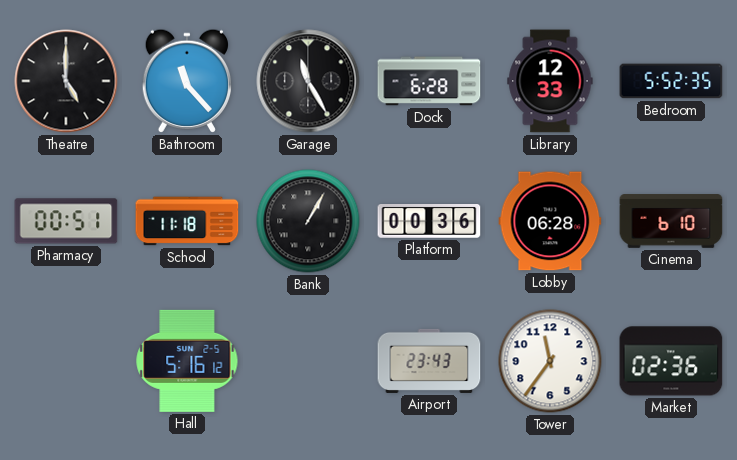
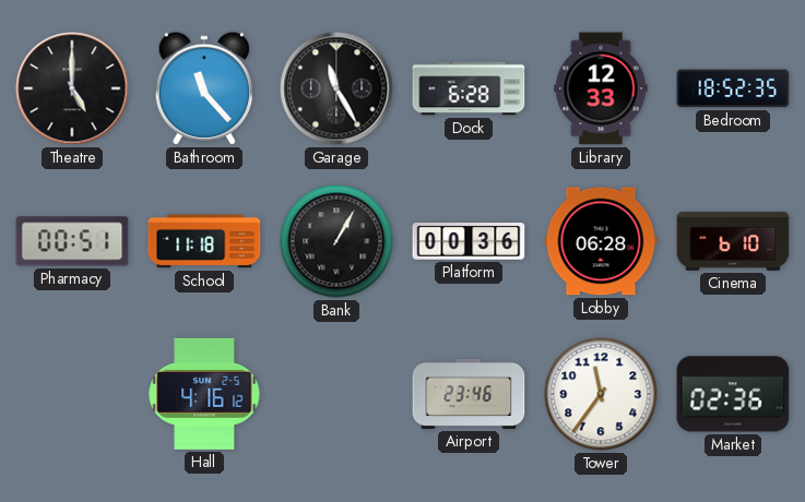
Bedroom: 5:52 -> 18:52 (733, 88)
Hall: 5:16 -> 4:16 (204, 394)
Airport: 23:43 -> 23:46 (469, 394)
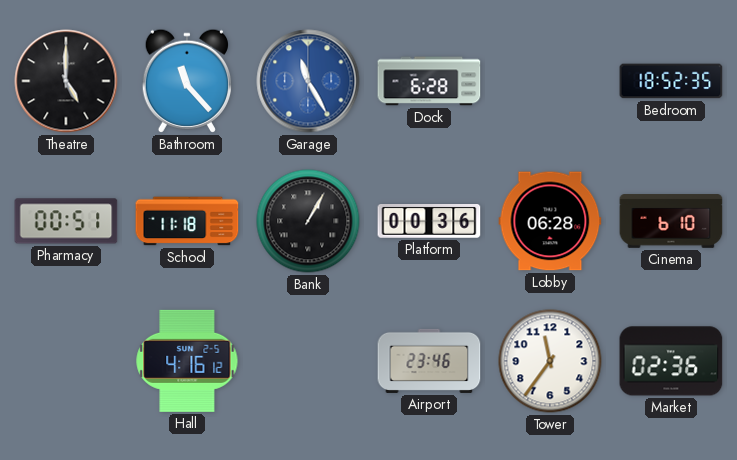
Garage dial: black -> blue (308, 81)
Library: 12:33 -> none (601, 88)
